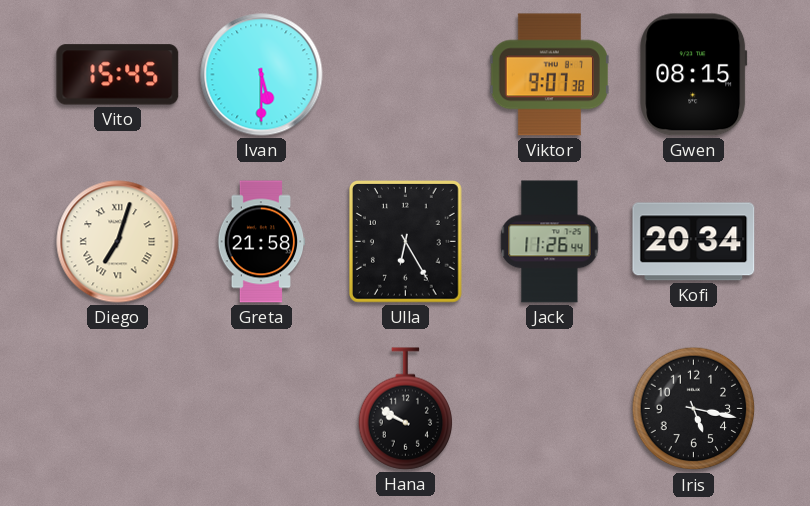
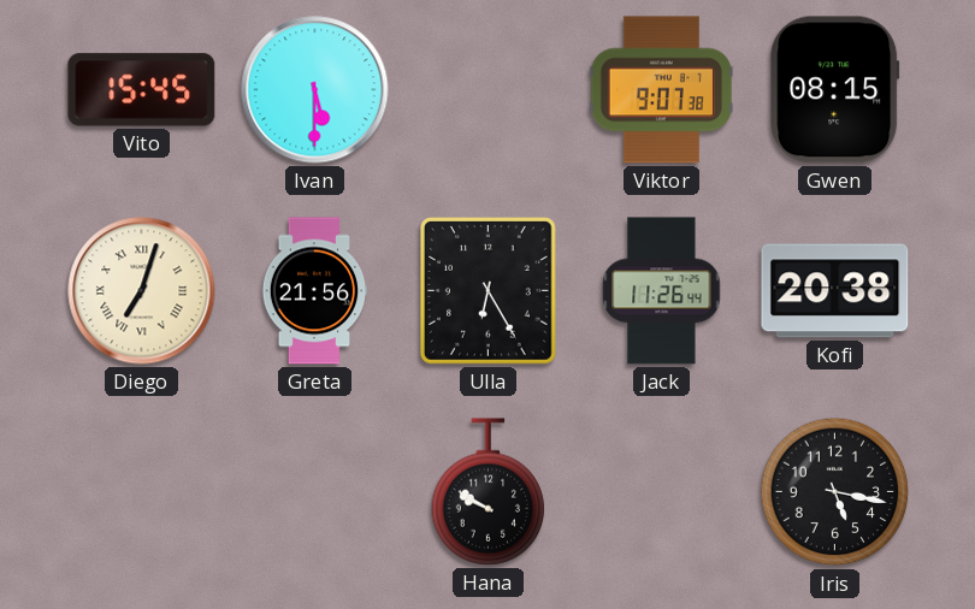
Greta: 21:58 -> 21:56 (314, 291)
Kofi: 20:34 -> 20:38 (835, 291)
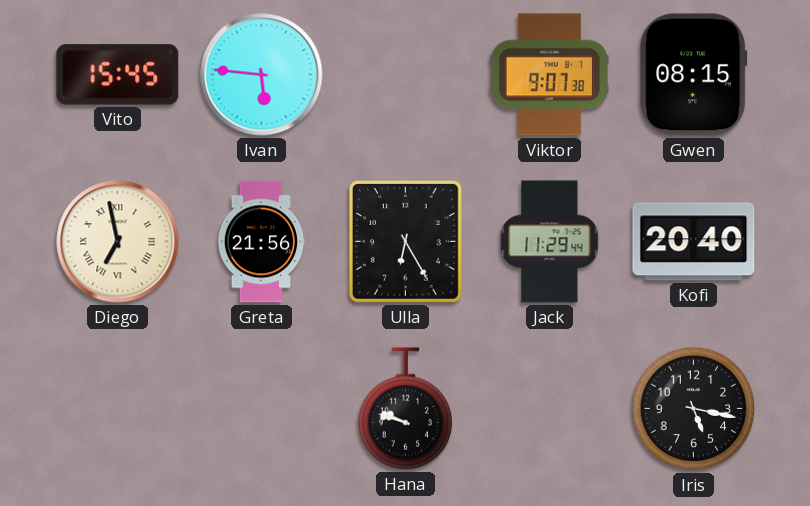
Ivan: 5:30 -> 5:46 (262, 75)
Diego: 7:03 -> 6:58 (118, 242)
Jack: 11:26 -> 11:29 (550, 242)
Kofi: 20:38 -> 20:40 (694, 242)
Hana: 9:50 -> 9:48 (406, 409)
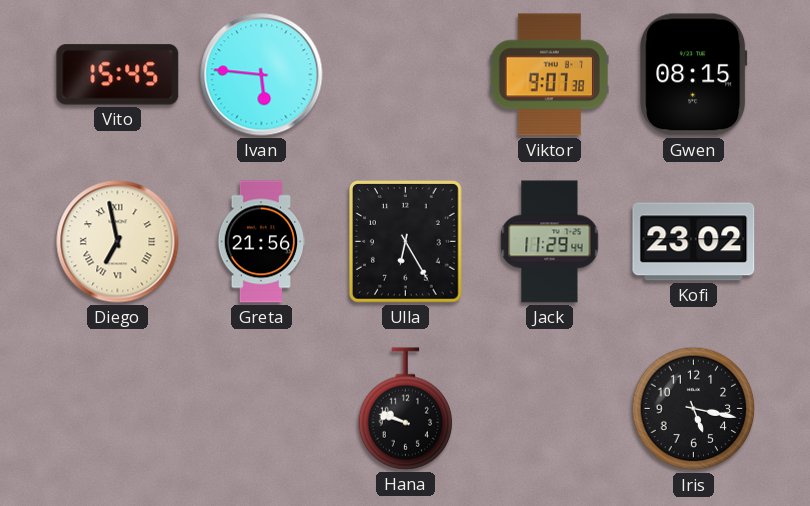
Kofi: 20:40 -> 23:02 (694, 242)
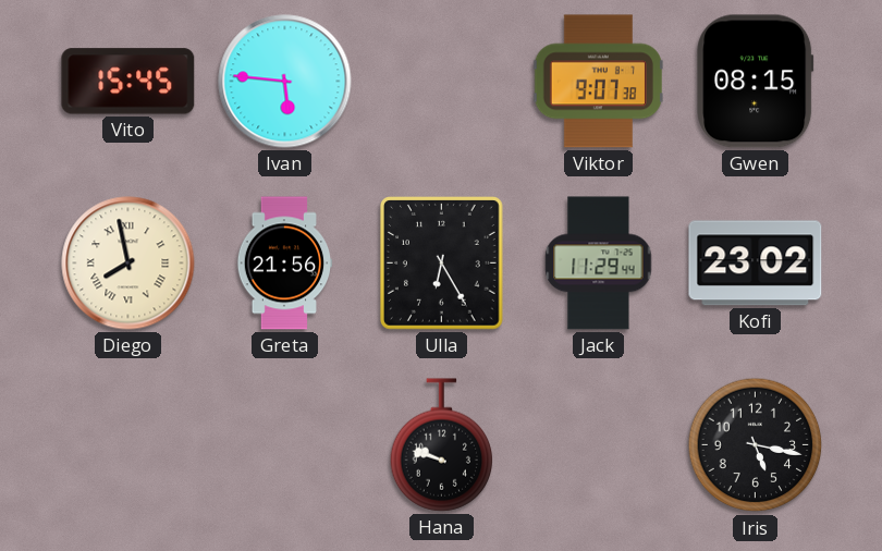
Diego: 6:58 -> 7:58 (128, 264)
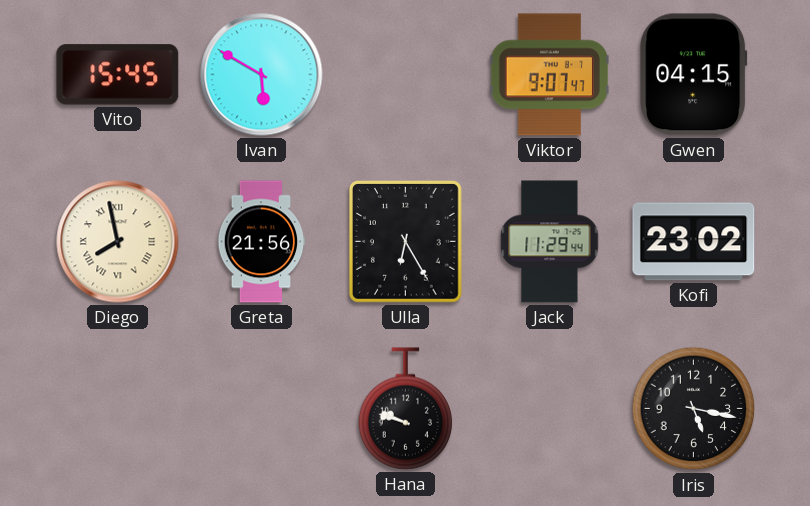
Ivan: 5:46 -> 5:50 (262, 75)
Viktor: 9:07:38 -> 9:07:47 (549, 75)
Gwen: 08:15 -> 04:15 (694, 75)
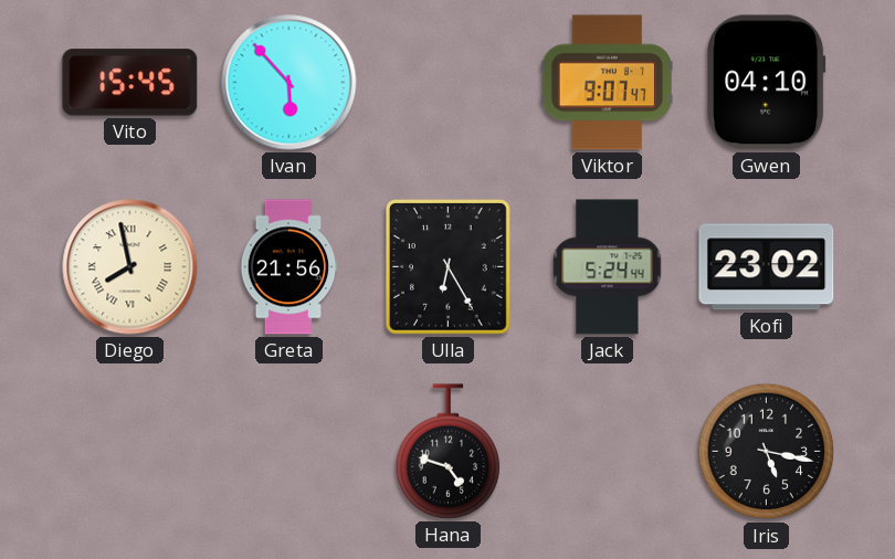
Ivan: 5:50 -> 5:53 (289, 83)
Gwen: 04:15 -> 04:10 (767, 83)
Jack: 11:29 -> 5:24 (608, 267)
Hana: 9:48 -> 4:48 (449, 452)
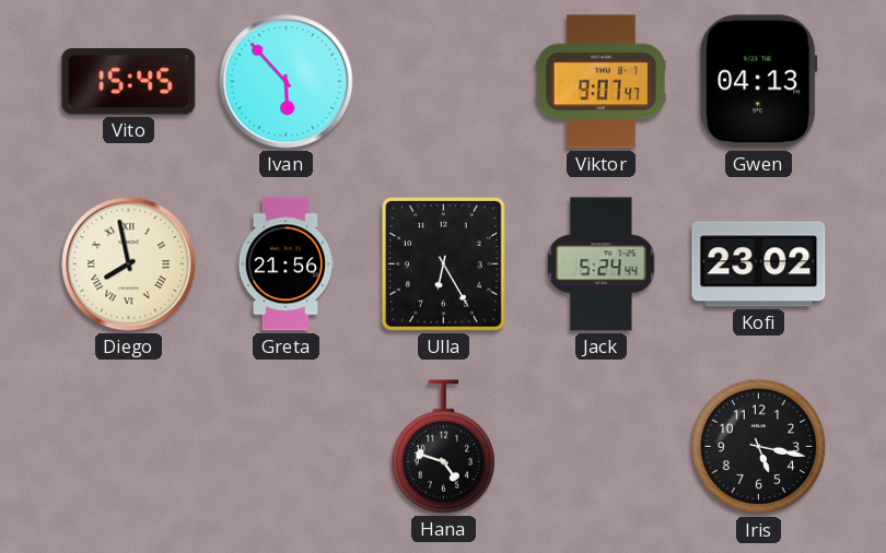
Gwen: 04:10 -> 04:13 (759, 82)
